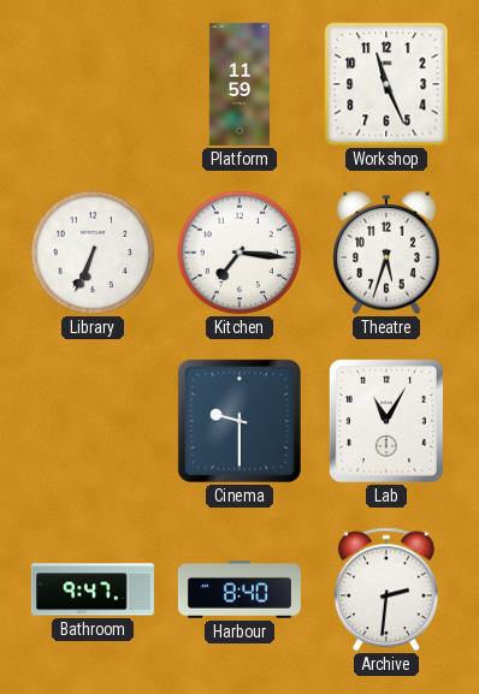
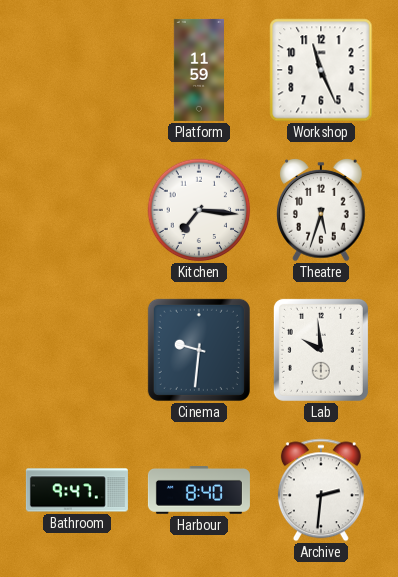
Library: 6:34 -> none (93, 253)
Cinema: 9:30 -> 9:31 (199, 350)
Lab: 11:05 -> 9:59 (321, 350)
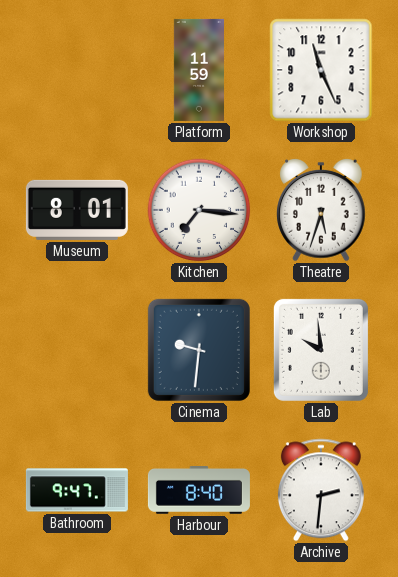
Museum: none -> 8:01 (77, 210)
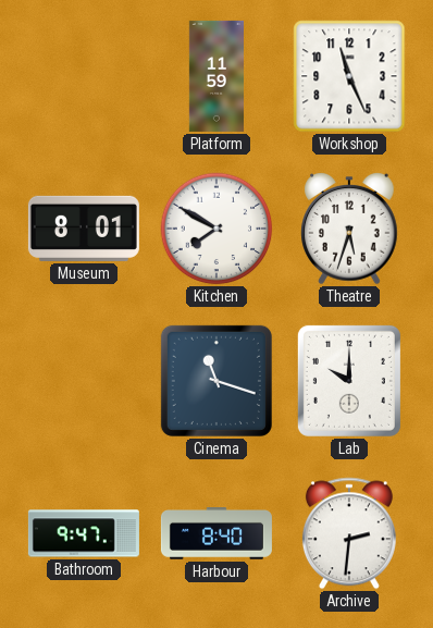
Kitchen: 7:16 -> 7:50 (216, 229)
Cinema: 9:31 -> 11:18 (216, 381)
Lab: 9:59 -> 10:00 (349, 381)
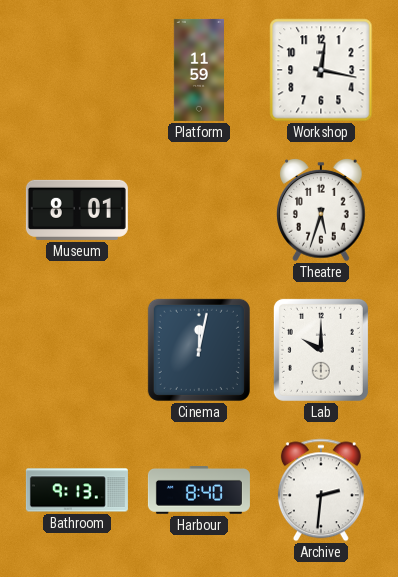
Workshop: 11:26 -> 12:17 (321, 70)
Kitchen: 7:50 -> none (216, 229)
Cinema: 11:18 -> 12:02 (199, 350)
Bathroom: 9:47 -> 9:13 (77, 490)
